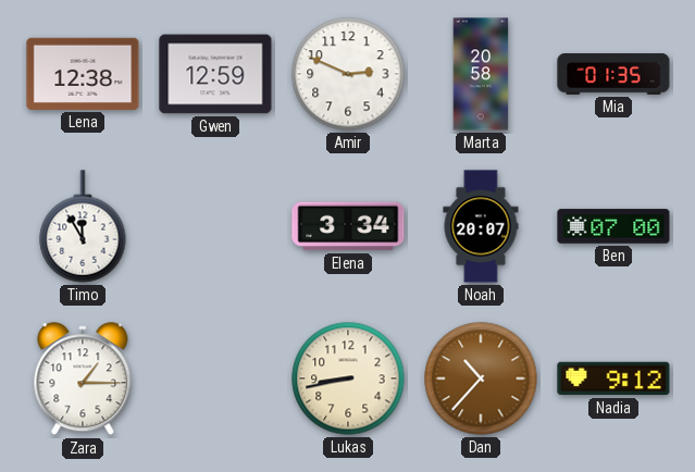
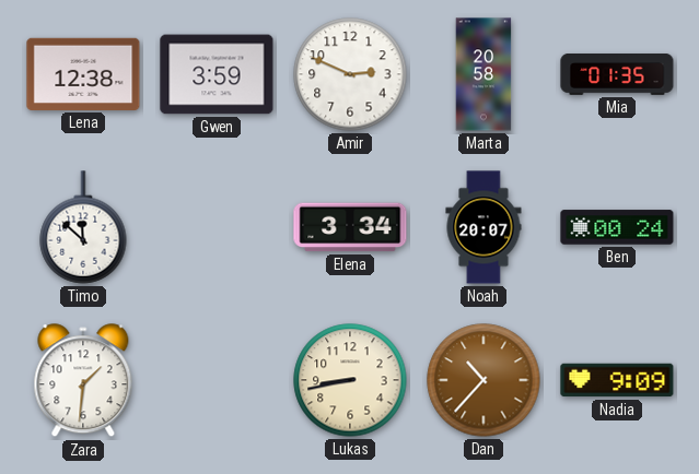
Gwen: 12:59 -> 3:59 (217, 74)
Timo: 11:55 -> 11:52 (83, 227)
Ben: 07:00 -> 00:24 (617, 227)
Zara: 1:15 -> 1:31 (83, 381)
Nadia: 9:12 -> 9:09 (617, 380)
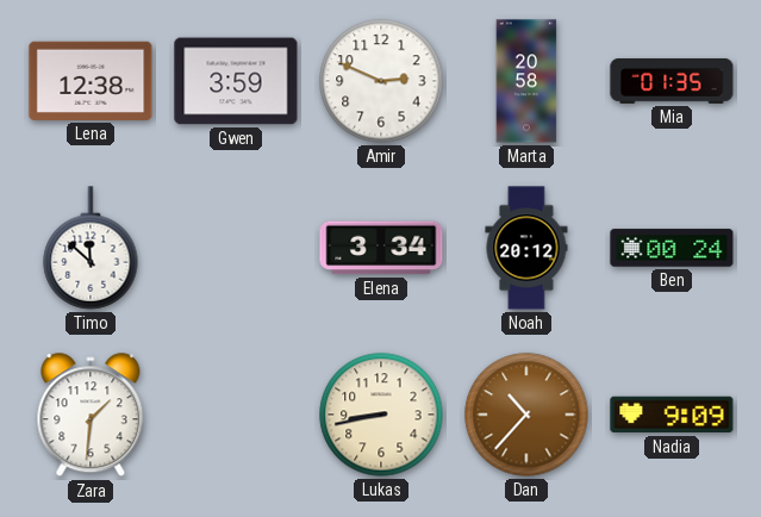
Noah: 20:07 -> 20:12 (526, 248)
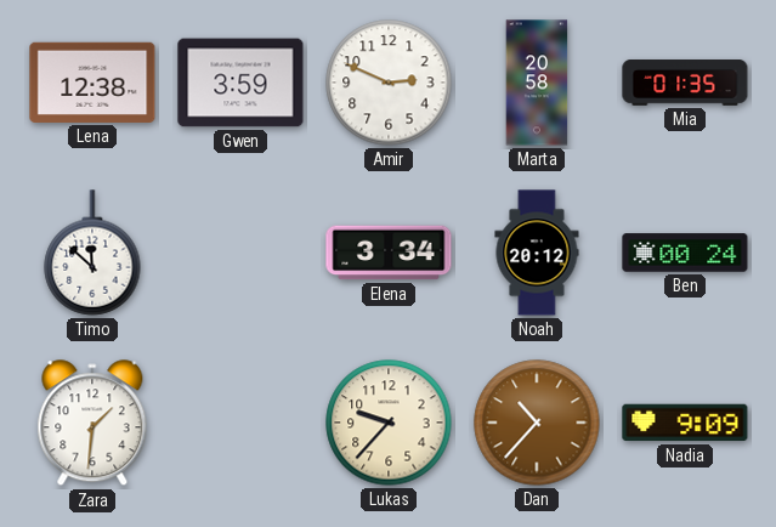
Lukas: 8:43 -> 9:37 (389, 423)
